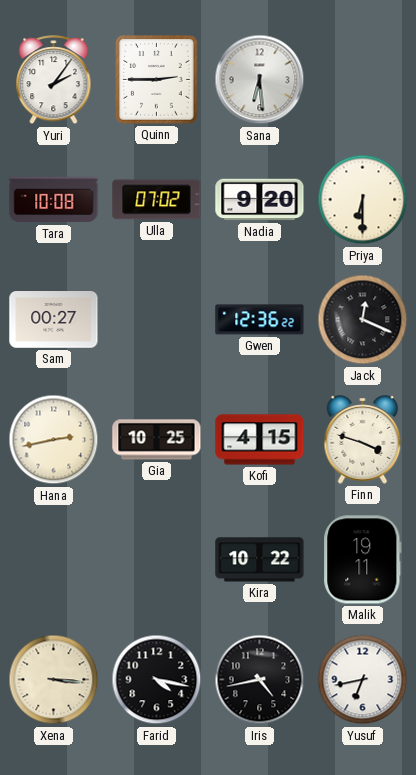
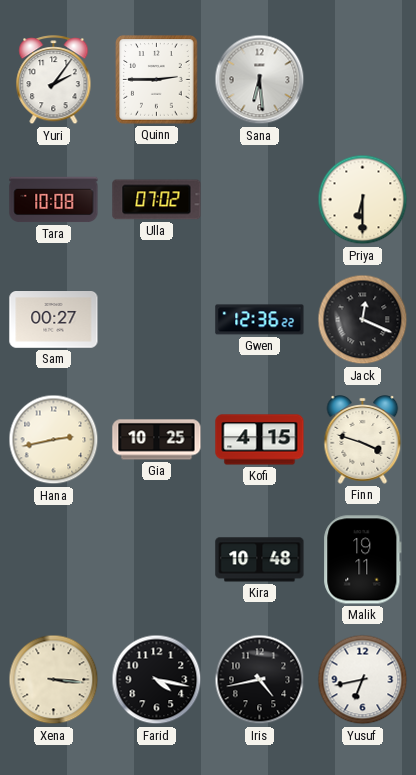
Nadia: 9:20 -> none (260, 200)
Kira: 10:22 -> 10:48 (260, 560)
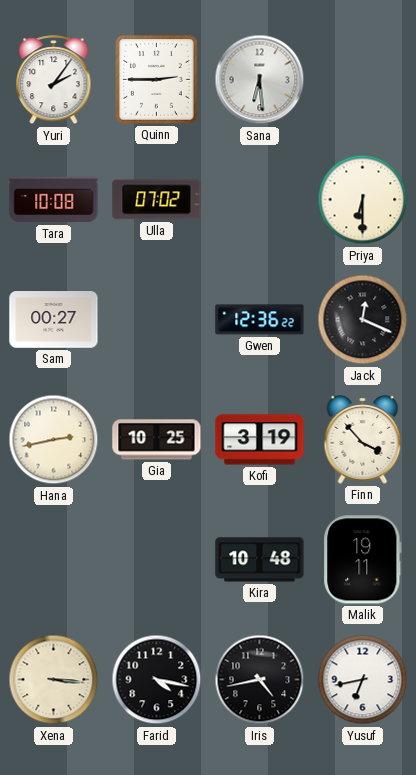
Kofi: 4:15 -> 3:19 (260, 440)
Finn: 3:48 -> 3:53 (363, 440)
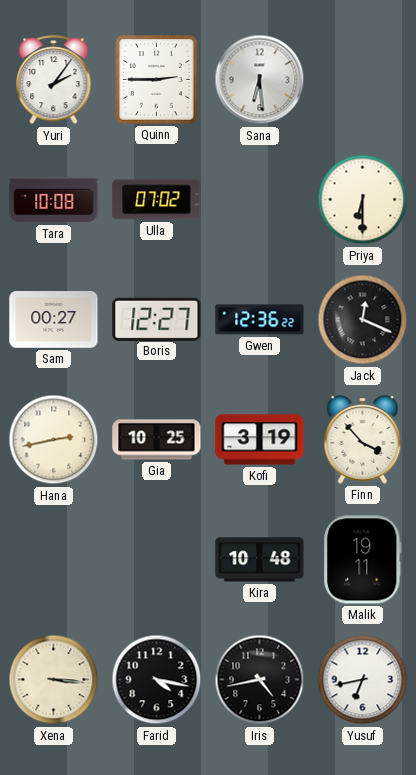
Boris: none -> 12:27 (157, 319)
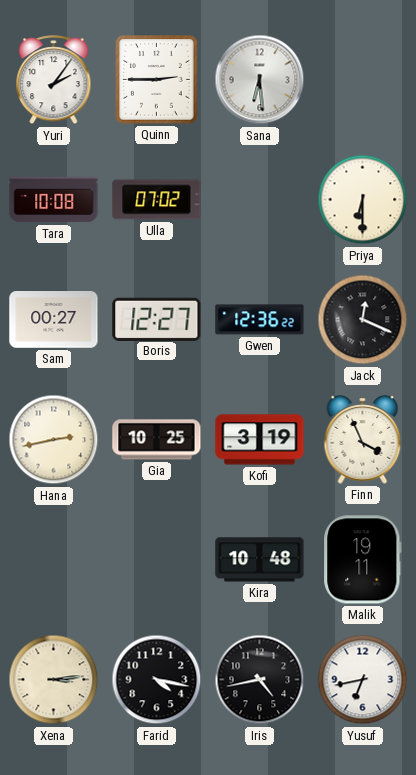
Finn: 3:53 -> 3:56 (363, 440)
Xena: 3:16 -> 3:14 (54, 680)
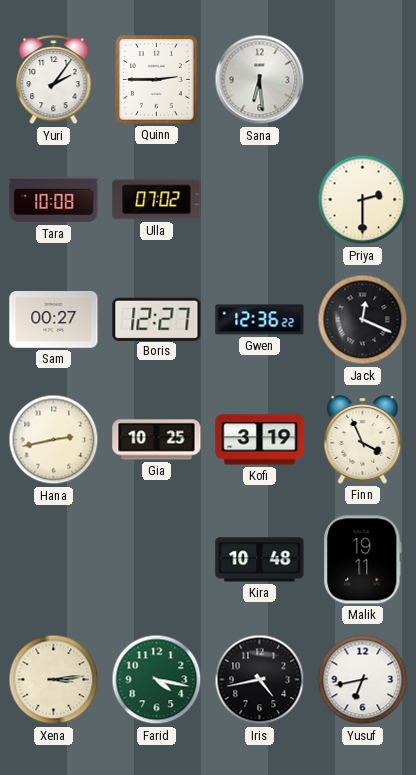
Priya: 6:30 -> 2:30 (363, 200)
Farid dial: black -> green (157, 680)
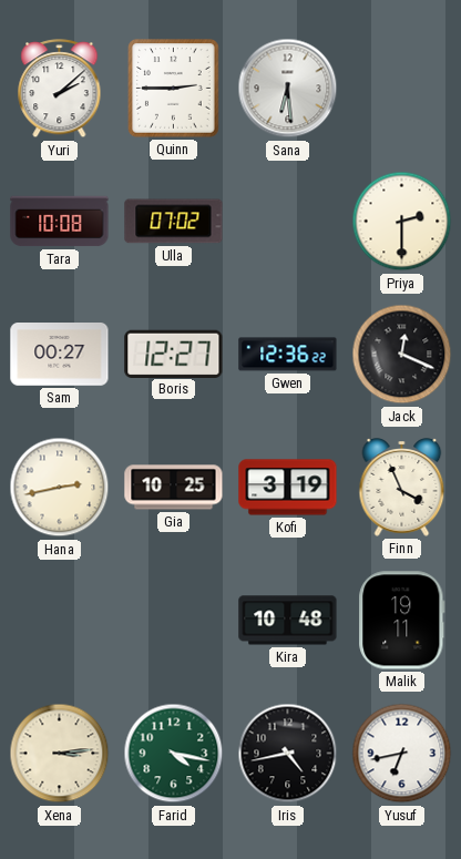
Yuri: 2:06 -> 2:08 (60, 89)
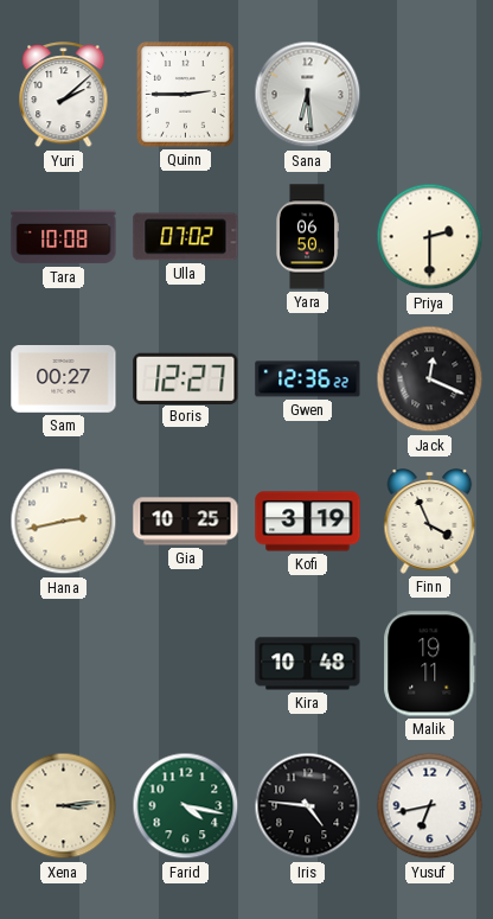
Yara: none -> 06:50 (308, 237)
Iris: 4:43 -> 4:46 (308, 806)
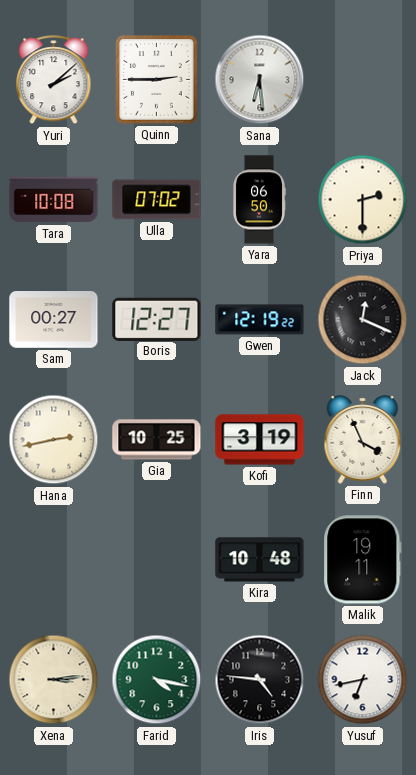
Gwen: 12:36 -> 12:19 (260, 320)
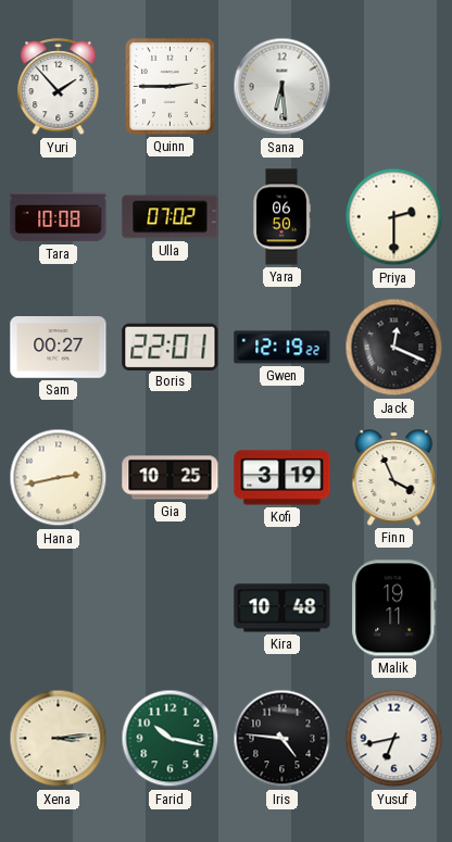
Yuri: 2:08 -> 1:53 (59, 87)
Boris: 12:27 -> 22:01 (171, 347)
Farid: 4:17 -> 10:17 (171, 739)
